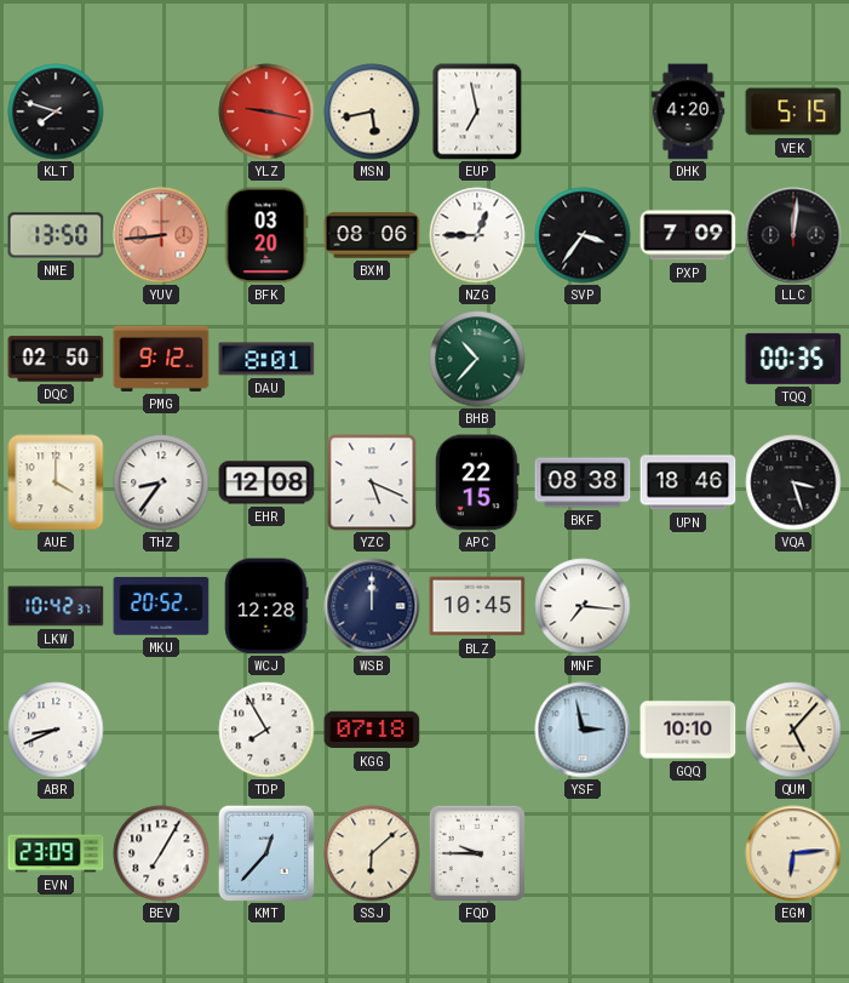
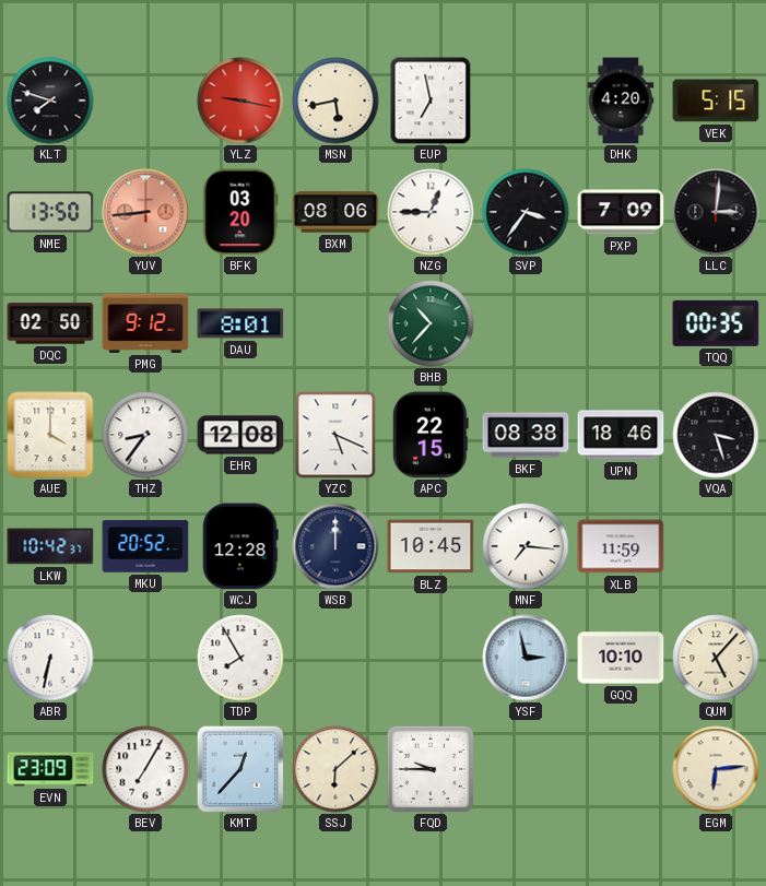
LLC: 12:01 -> 3:01 (716, 212)
XLB: none -> 11:59 (621, 546)
ABR: 8:41 -> 6:32 (50, 658)
KGG: 07:18 -> none (372, 730)
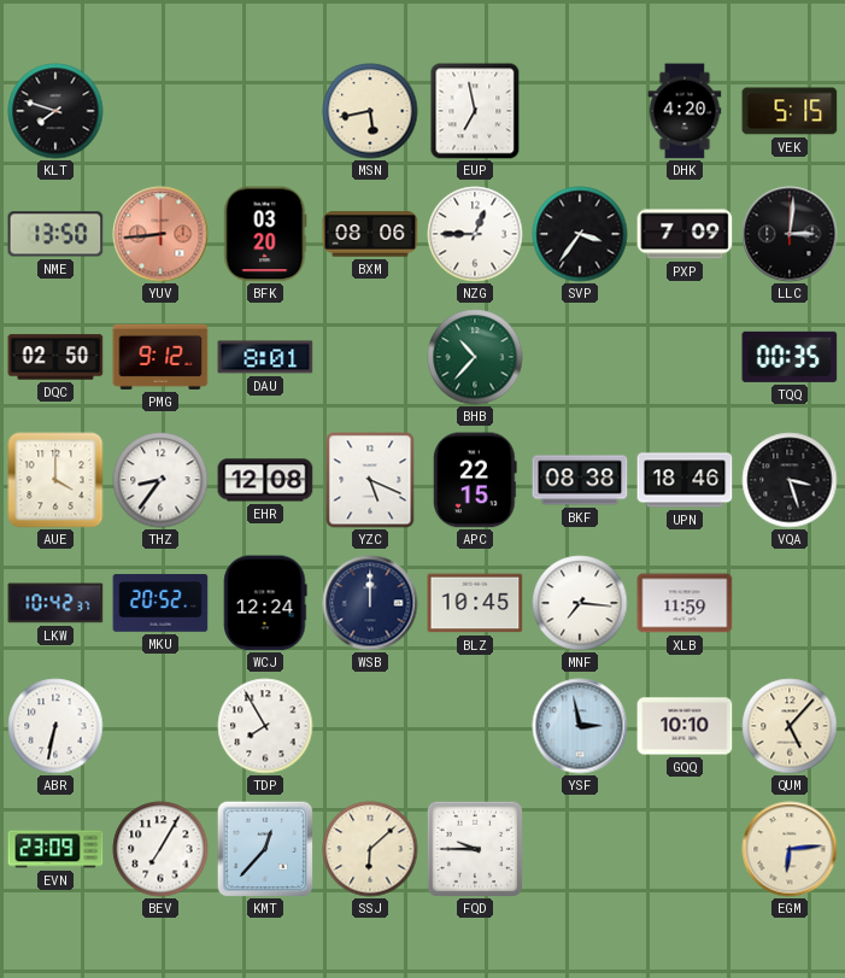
YLZ: 9:17 -> none (240, 101)
WCJ: 12:28 -> 12:24 (265, 603)
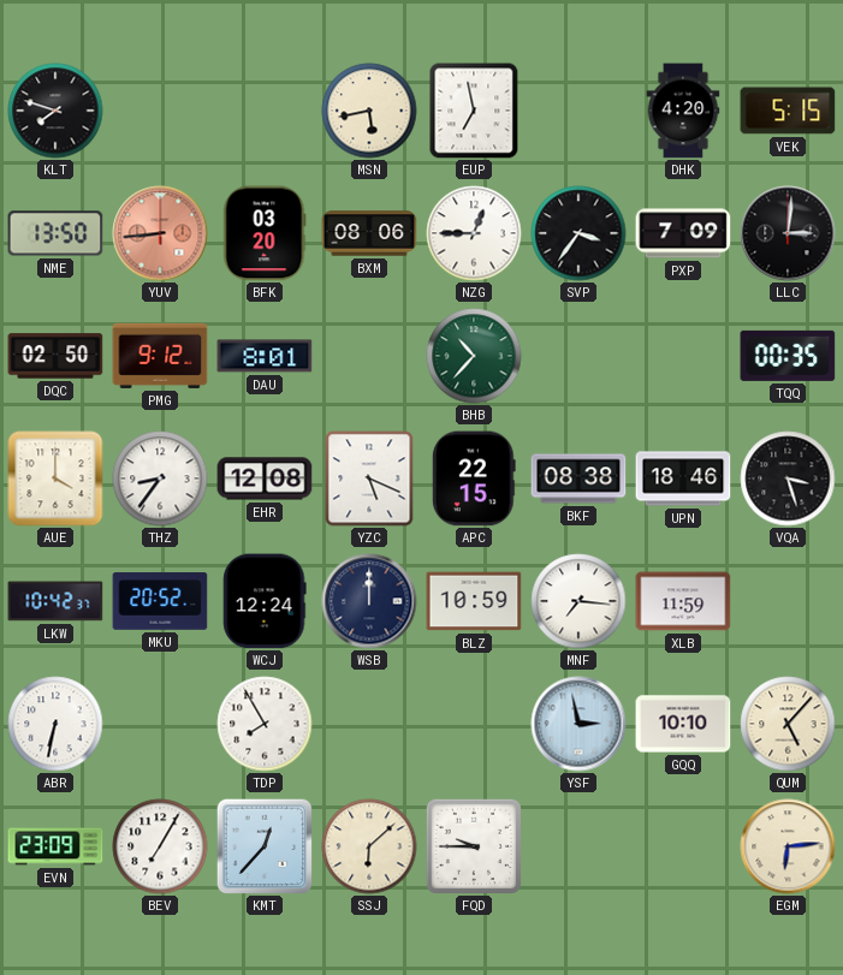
BLZ: 10:45 -> 10:59 (474, 601)
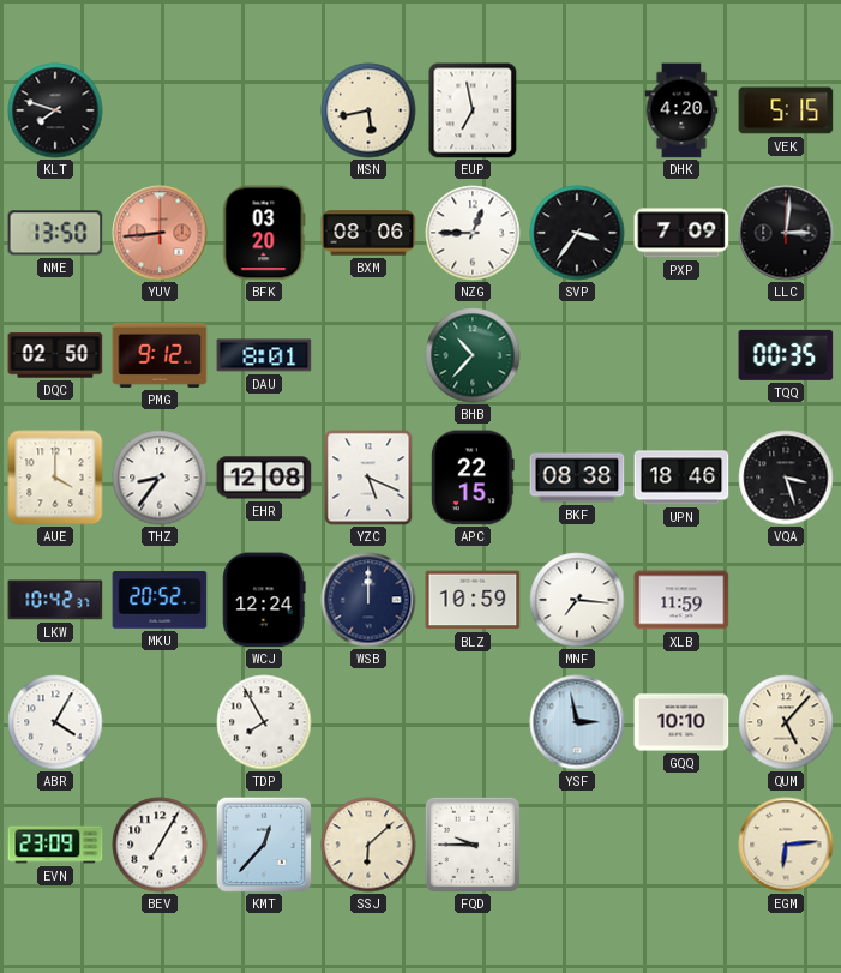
ABR: 6:32 -> 4:05 (55, 722)
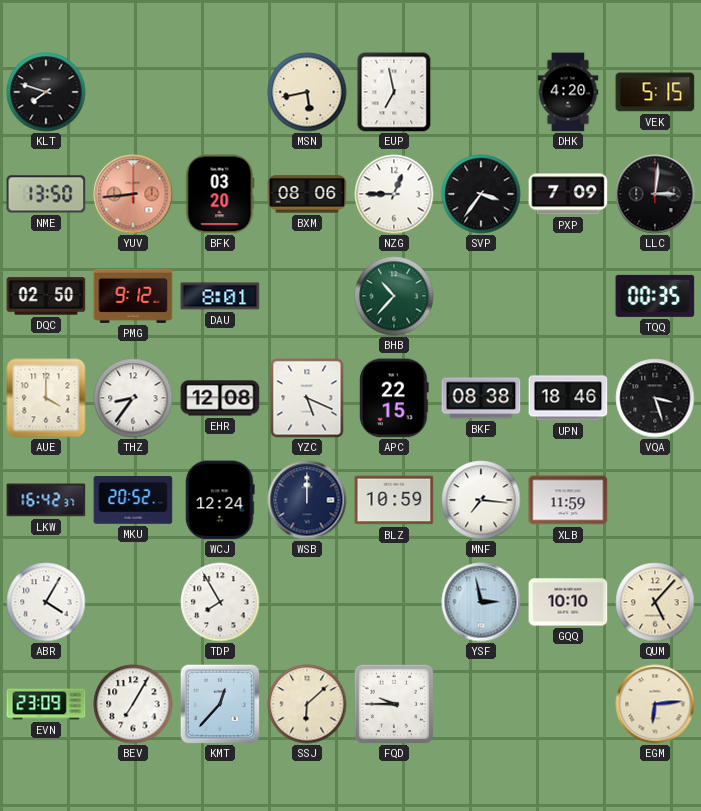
LKW: 10:42 -> 16:42 (46, 500)
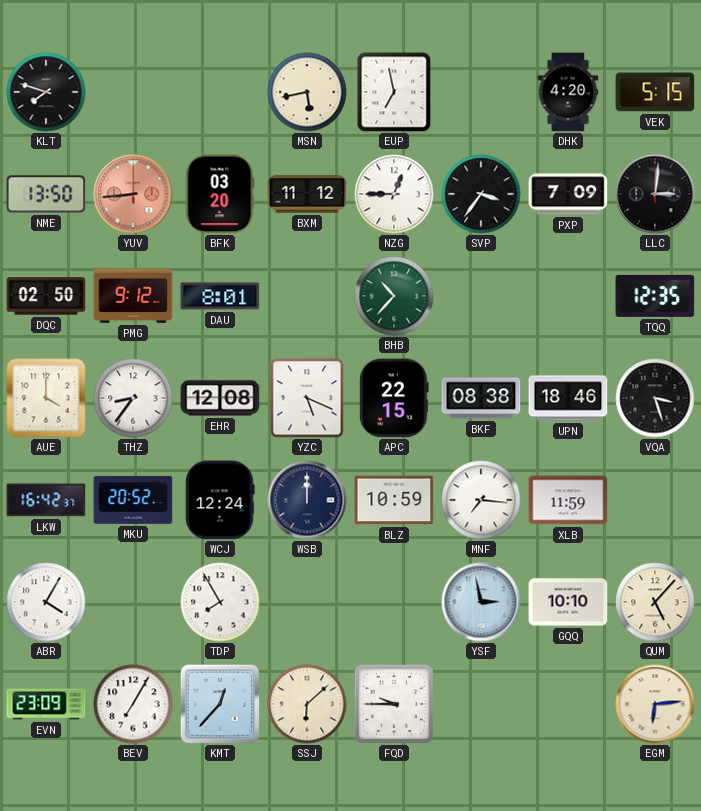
BXM: 08:06 -> 11:12 (307, 194)
TQQ: 00:35 -> 12:35 (655, 296)
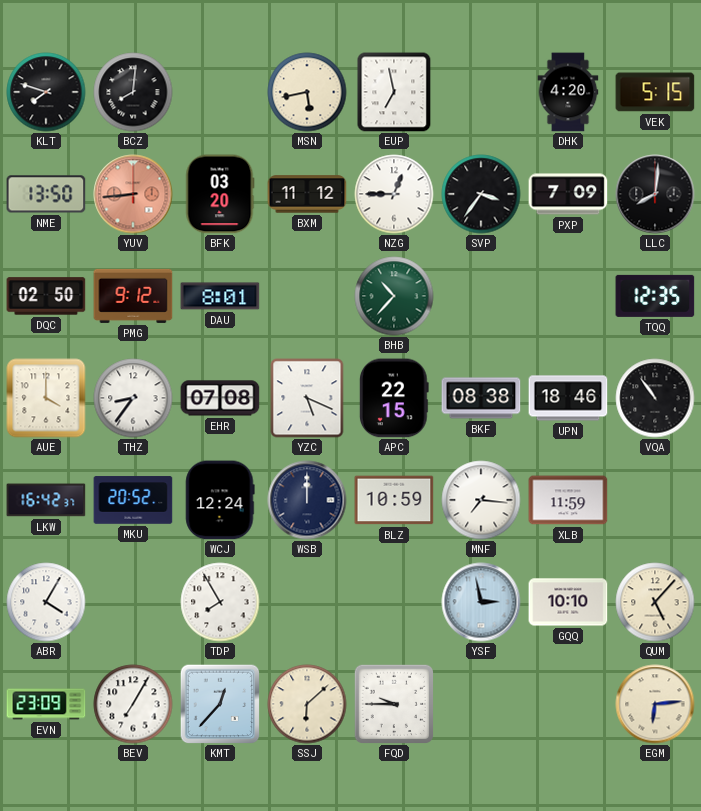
BCZ: none -> 8:01 (133, 92)
LLC: 3:01 -> 8:01 (655, 194)
EHR: 12:08 -> 07:08 (220, 398)
VQA: 3:27 -> 10:54 (655, 398)
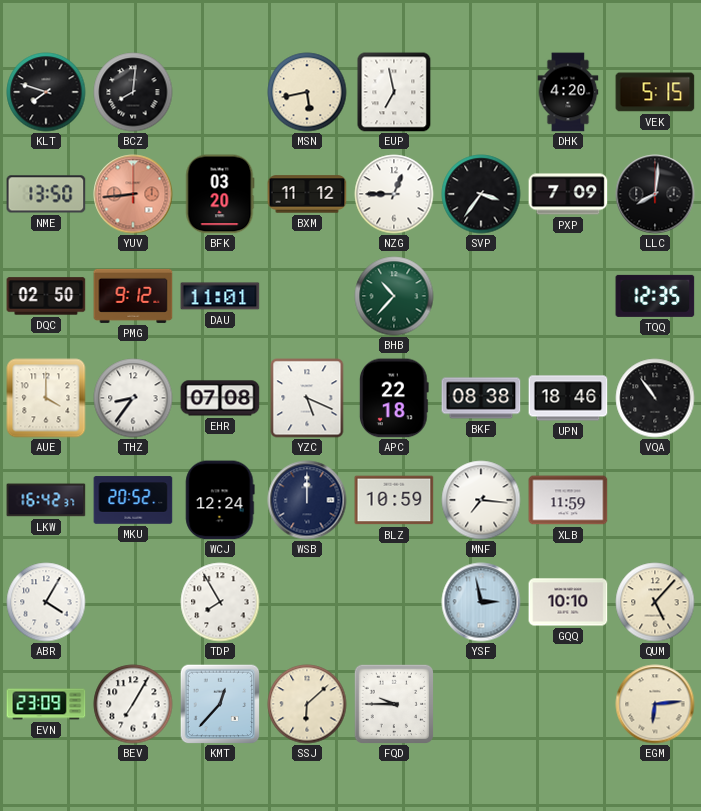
DAU: 8:01 -> 11:01 (220, 296)
APC: 22:15 -> 22:18 (394, 398)
